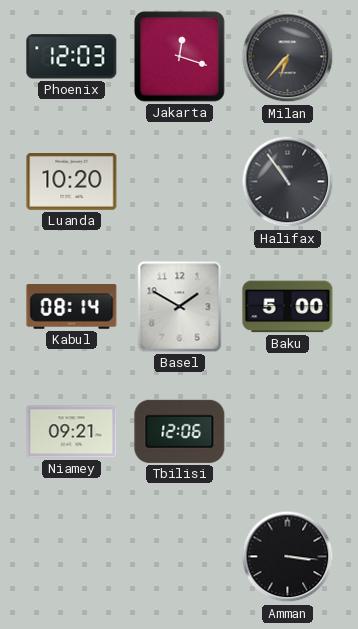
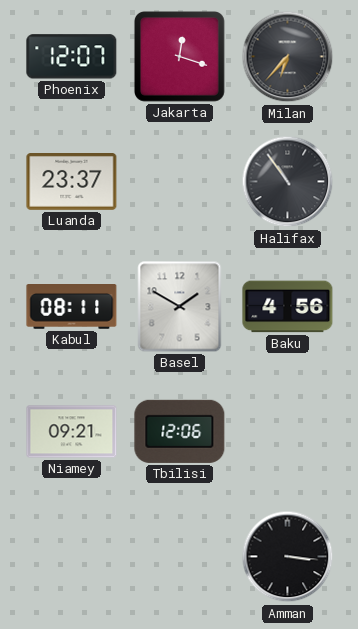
Phoenix: 12:03 -> 12:07 (72, 57)
Luanda: 10:20 -> 23:37 (72, 182)
Kabul: 08:14 -> 08:11 (72, 307)
Baku: 5:00 -> 4:56 (288, 307)
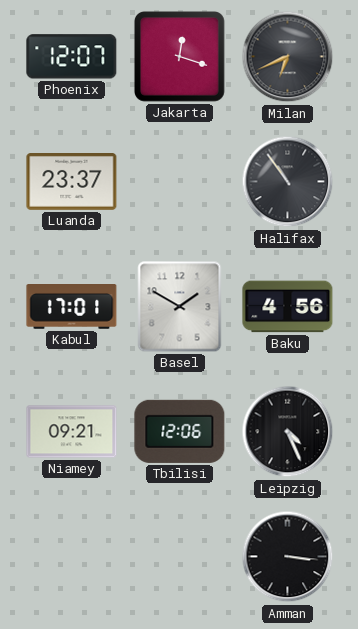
Milan: 6:37 -> 6:41 (288, 57)
Kabul: 08:11 -> 17:01 (72, 307)
Leipzig: none -> 4:26 (288, 432)
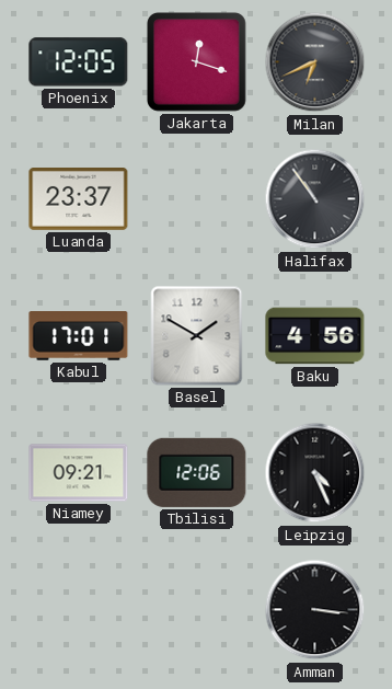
Phoenix: 12:07 -> 12:05 (79, 62)
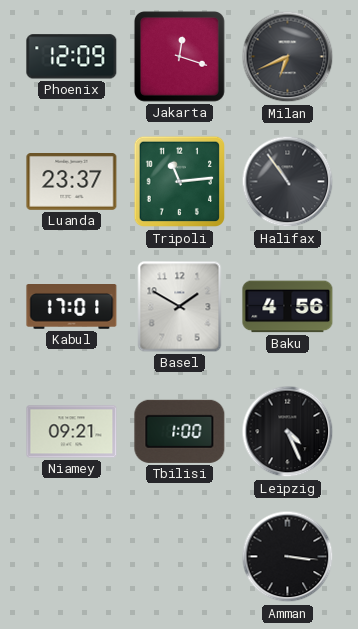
Phoenix: 12:05 -> 12:09 (72, 57)
Tripoli: none -> 11:14 (180, 182)
Tbilisi: 12:06 -> 1:00 (180, 431)
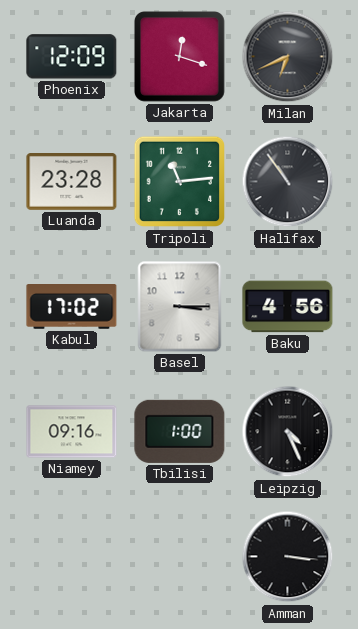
Luanda: 23:37 -> 23:28 (72, 182)
Kabul: 17:01 -> 17:02 (72, 307)
Basel: 1:50 -> 3:15 (180, 307)
Niamey: 09:21 -> 09:16 (72, 432)
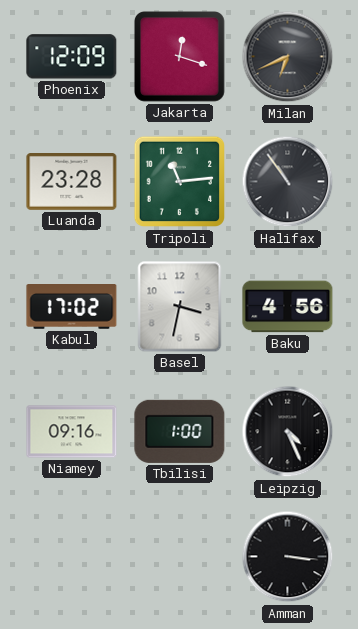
Basel: 3:15 -> 3:32 (180, 307)
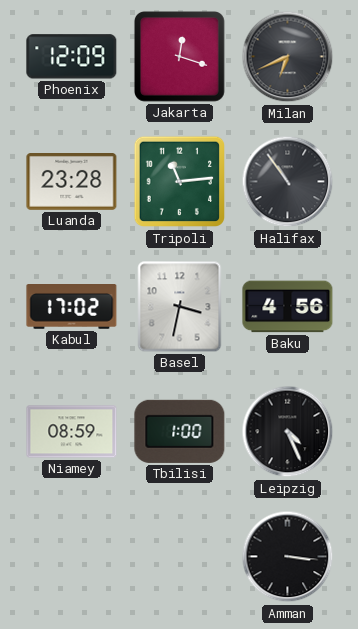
Niamey: 09:16 -> 08:59 (72, 432)
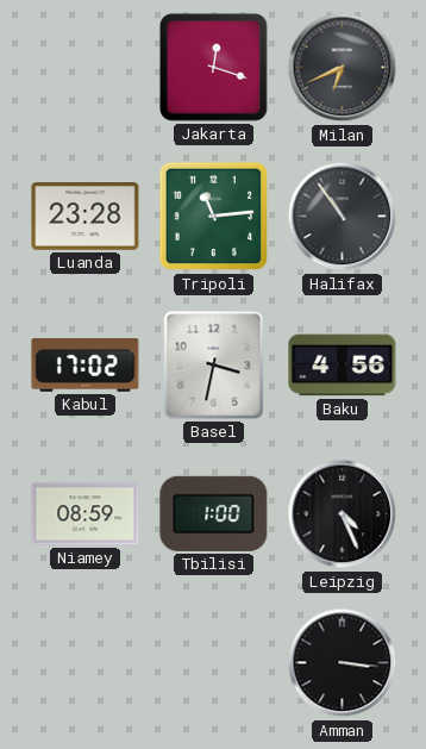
Phoenix: 12:09 -> none (72, 57)
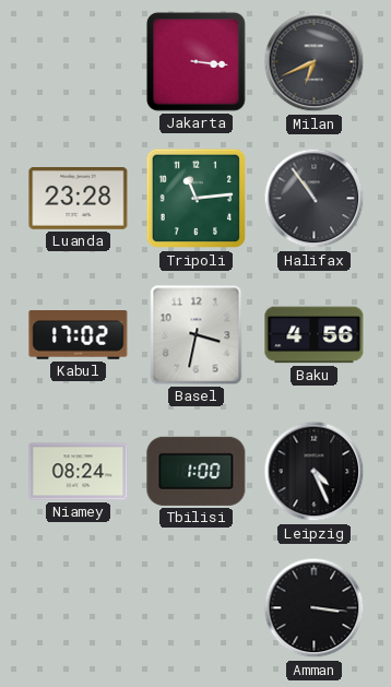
Jakarta: 12:18 -> 3:16 (197, 62)
Niamey: 08:59 -> 08:24 (79, 472)
